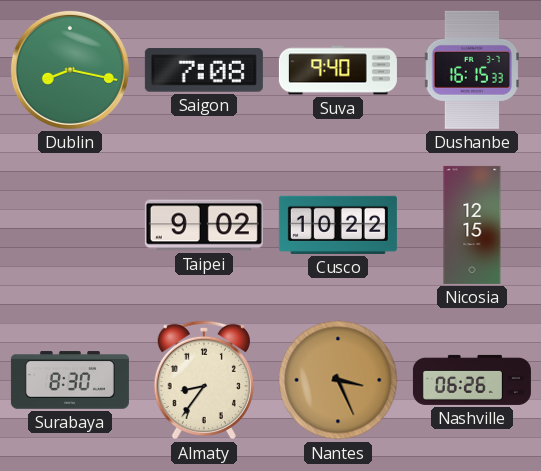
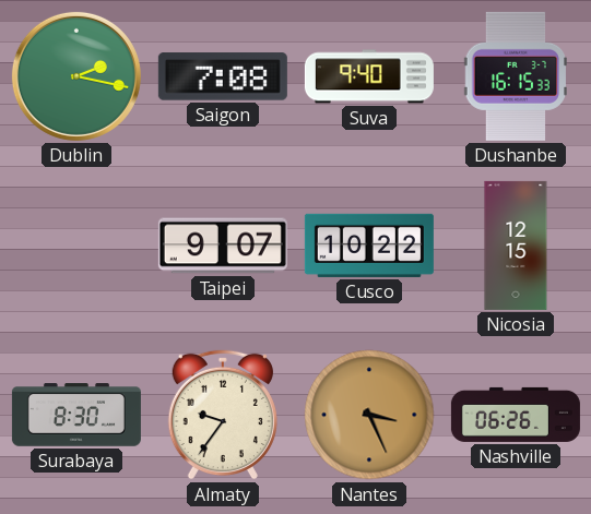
Dublin: 8:17 -> 2:17 (76, 76)
Taipei: 9:02 -> 9:07 (223, 246)
Almaty: 8:36 -> 9:36 (223, 415)
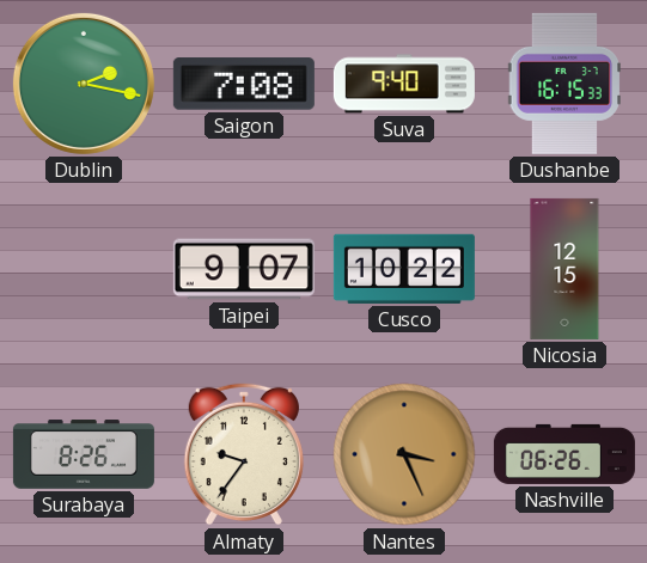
Surabaya: 8:30 -> 8:26 (84, 454)
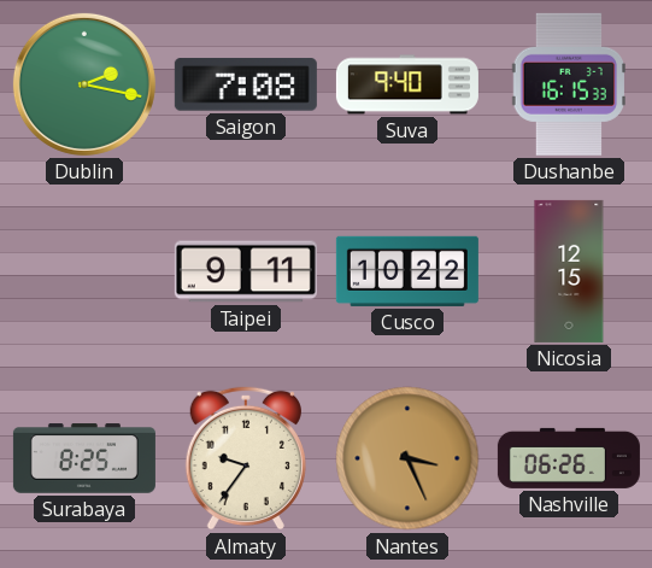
Taipei: 9:07 -> 9:11 (246, 271)
Surabaya: 8:26 -> 8:25 (84, 458)
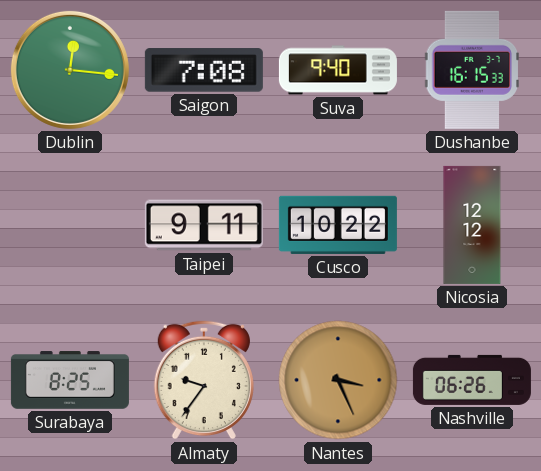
Dublin: 2:17 -> 12:16 (70, 70)
Nicosia: 12:15 -> 12:12 (472, 225)
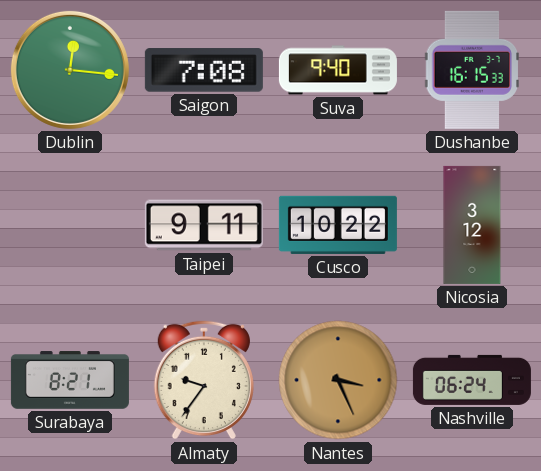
Nicosia: 12:12 -> 3:12 (472, 225)
Surabaya: 8:25 -> 8:21 (70, 380)
Nashville: 06:26 -> 06:24 (472, 380)
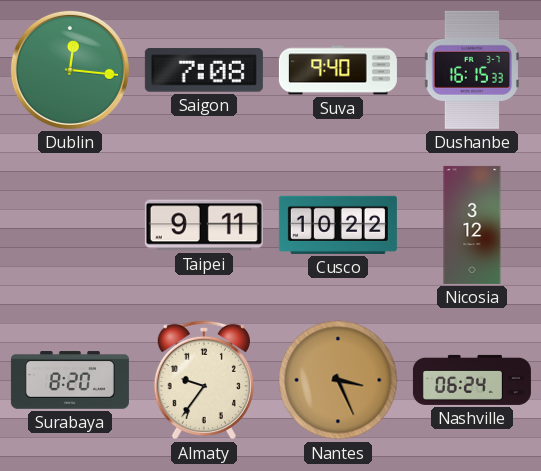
Surabaya: 8:21 -> 8:20 (70, 380)
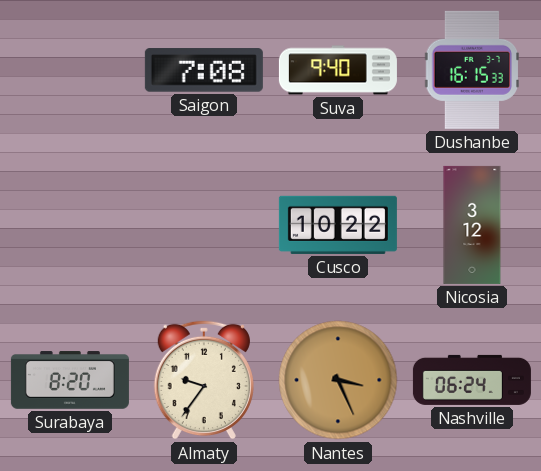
Dublin: 12:16 -> none (70, 70)
Taipei: 9:11 -> none (204, 225)
